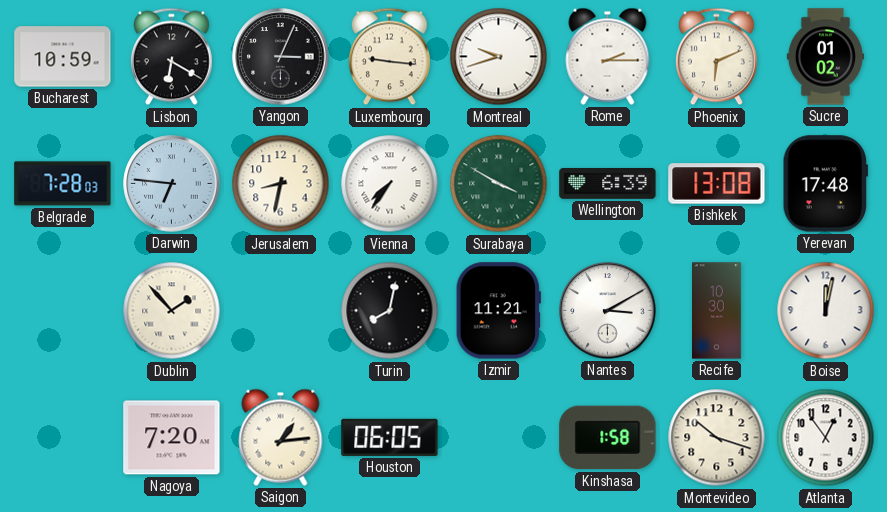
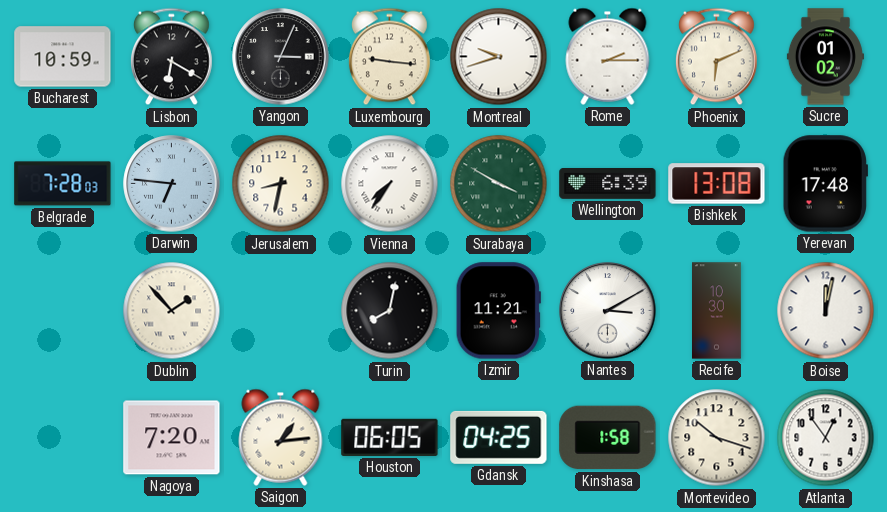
Gdansk: none -> 04:25 (499, 437)
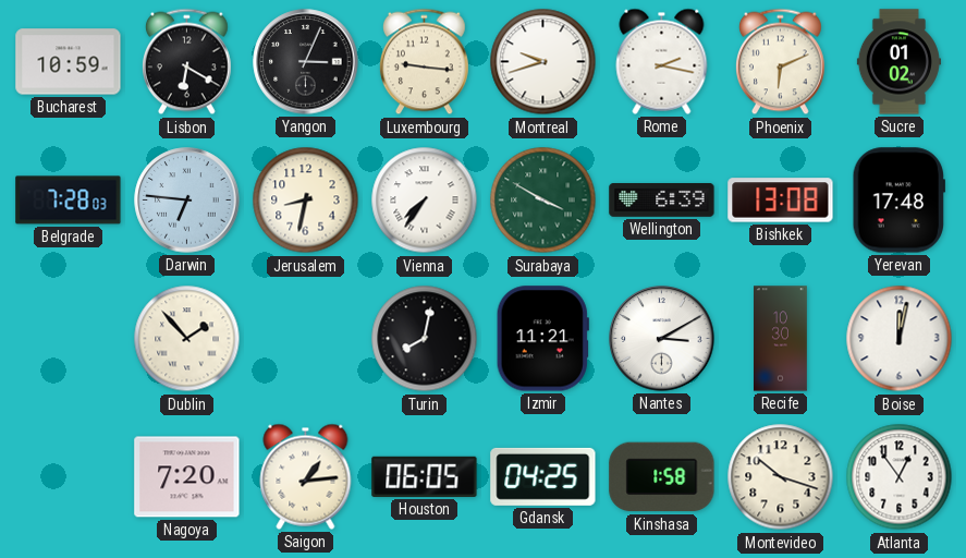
Rome: 2:15 -> 2:17 (662, 61)
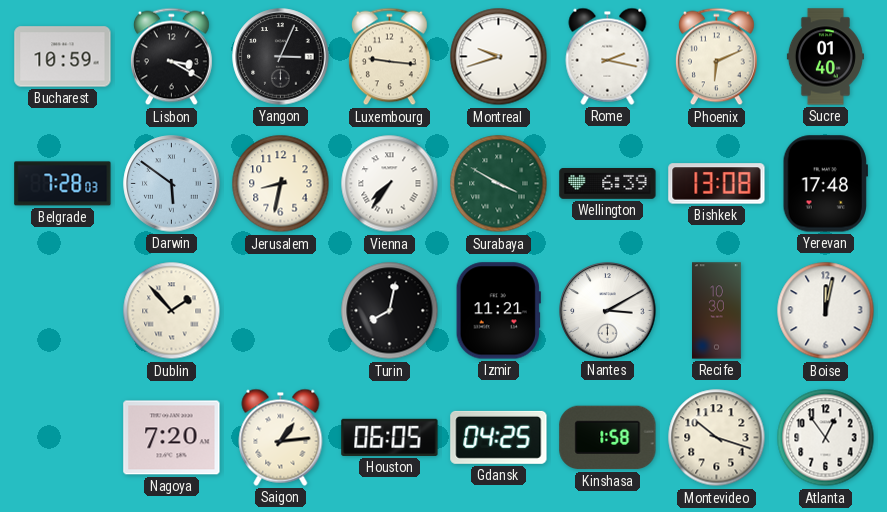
Lisbon: 6:20 -> 3:20 (171, 57)
Sucre: 01:02 -> 01:40 (825, 57)
Darwin: 6:46 -> 5:51 (172, 184)
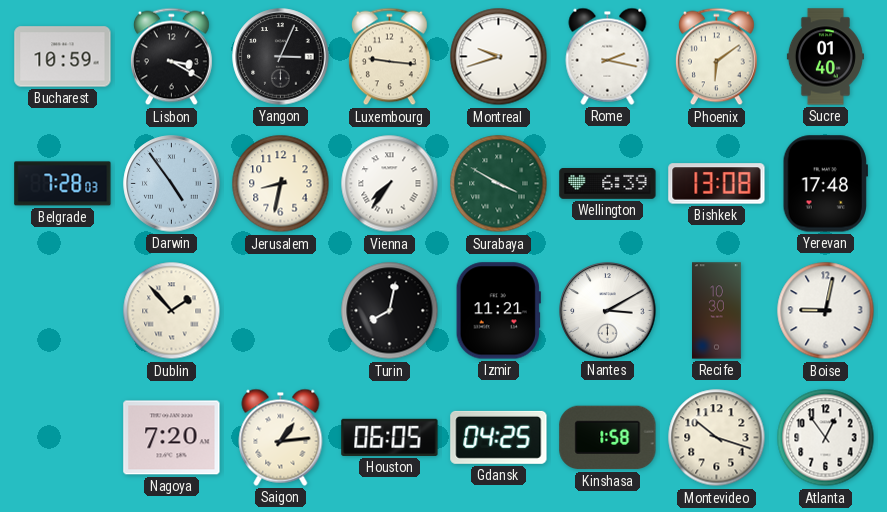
Phoenix: 6:11 -> 6:09 (716, 57)
Darwin: 5:51 -> 4:54 (172, 184)
Boise: 12:02 -> 9:02 (826, 311)
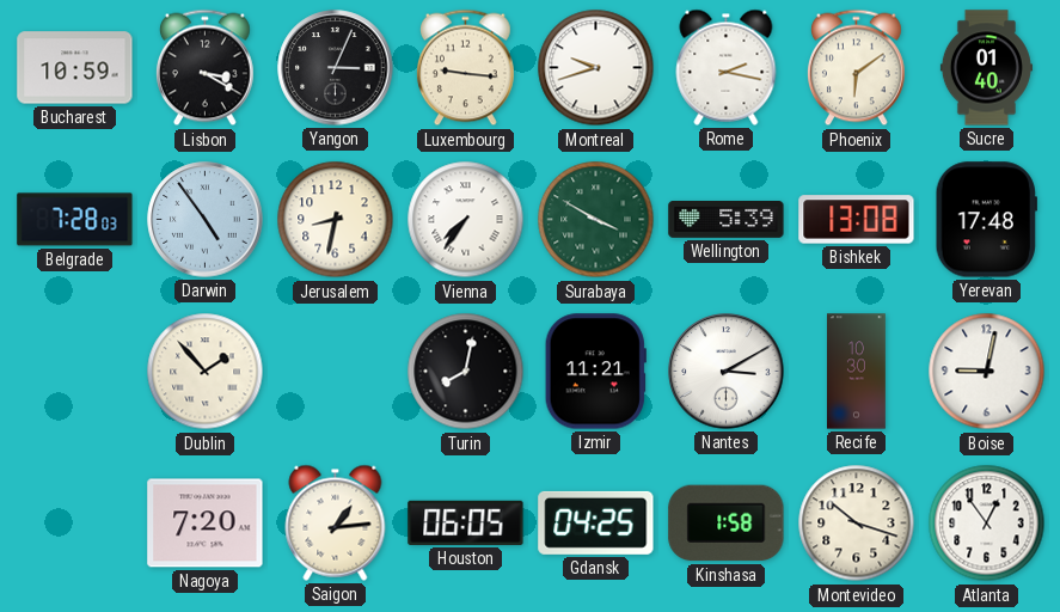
Wellington: 6:39 -> 5:39 (727, 220)
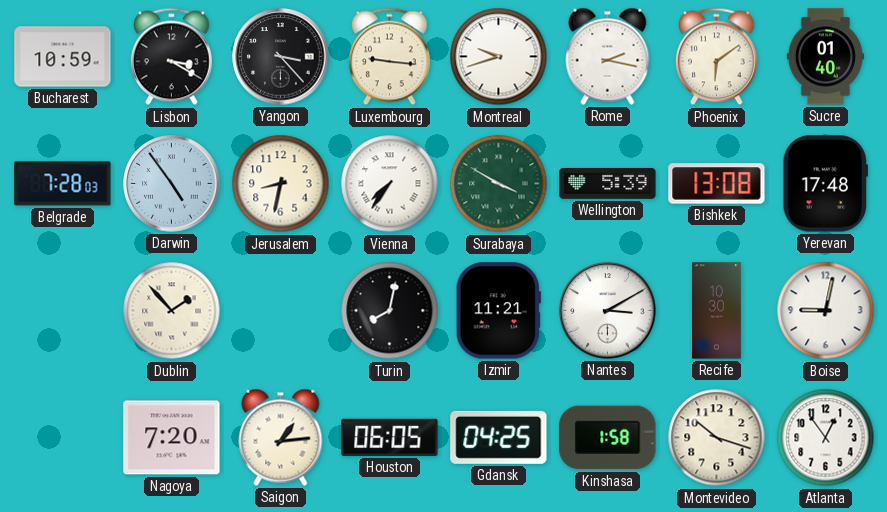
Yangon: 3:04 -> 3:23 (281, 57)
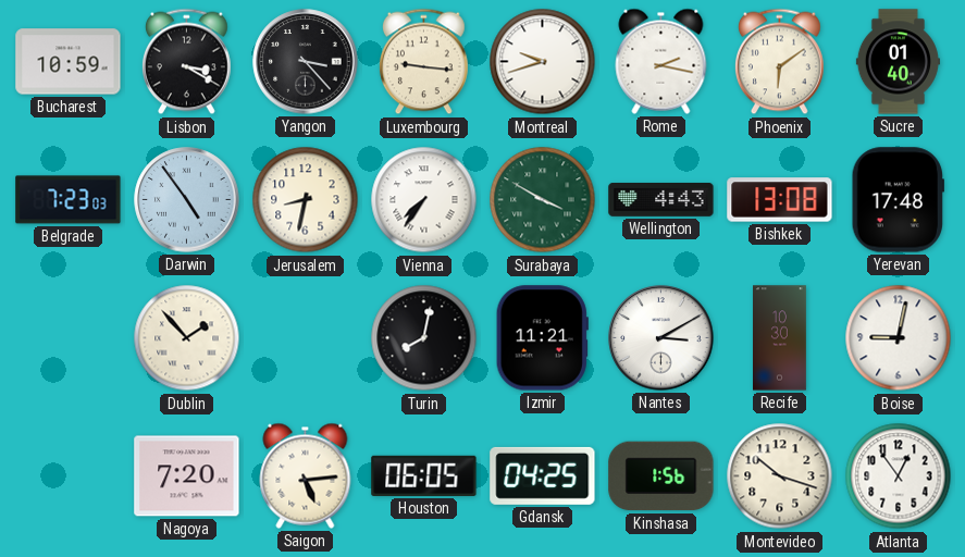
Belgrade: 7:28 -> 7:23 (69, 200)
Wellington: 5:39 -> 4:43 (661, 200)
Saigon: 1:14 -> 5:14 (306, 475)
Kinshasa: 1:58 -> 1:56 (661, 476)
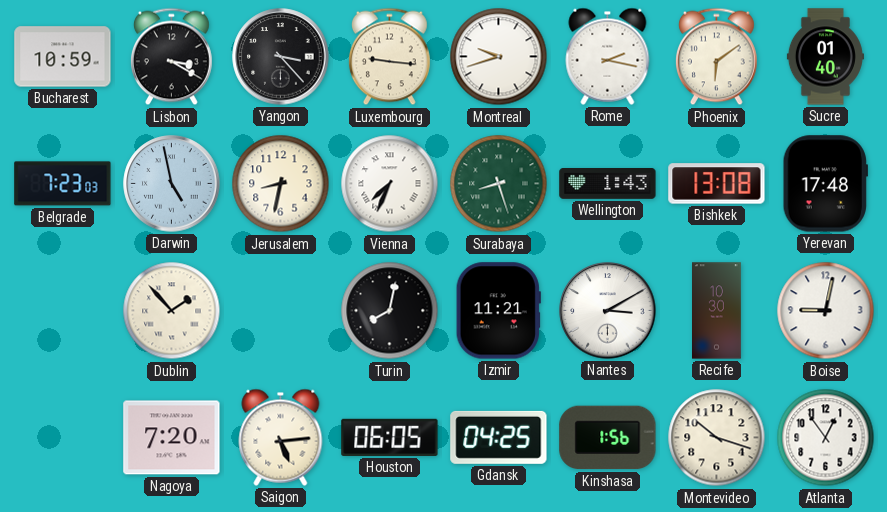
Darwin: 4:54 -> 4:58 (172, 184)
Vienna: 7:36 -> 7:34 (390, 184)
Surabaya: 3:50 -> 8:27 (499, 184)
Wellington: 4:43 -> 1:43 (608, 184)
